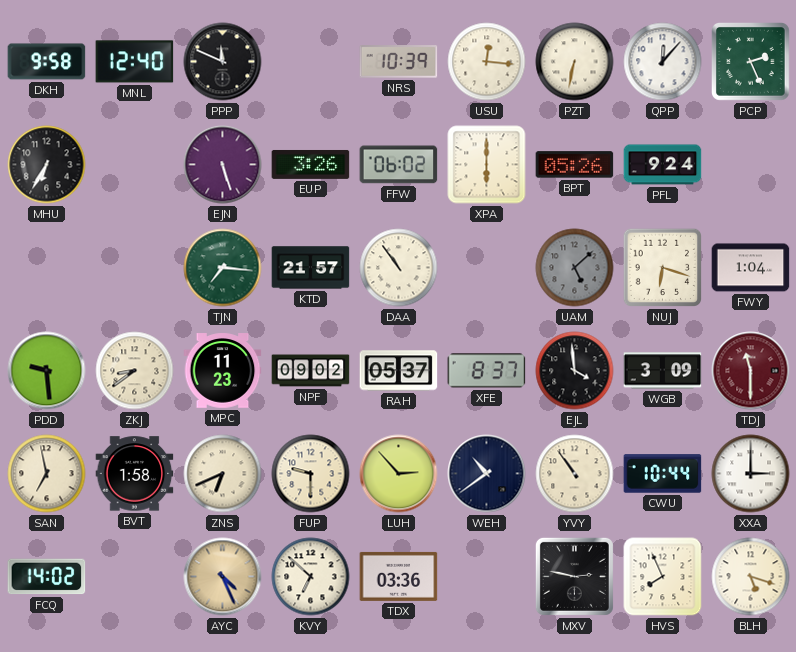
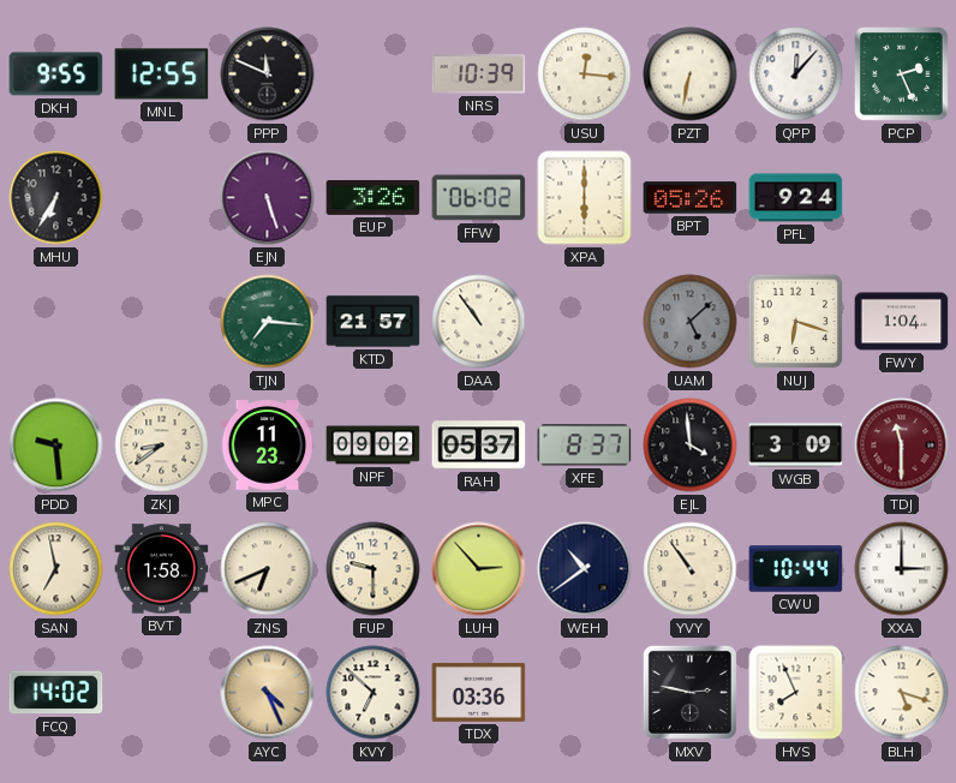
DKH: 9:58 -> 9:55 (56, 74)
MNL: 12:40 -> 12:55 (162, 74)
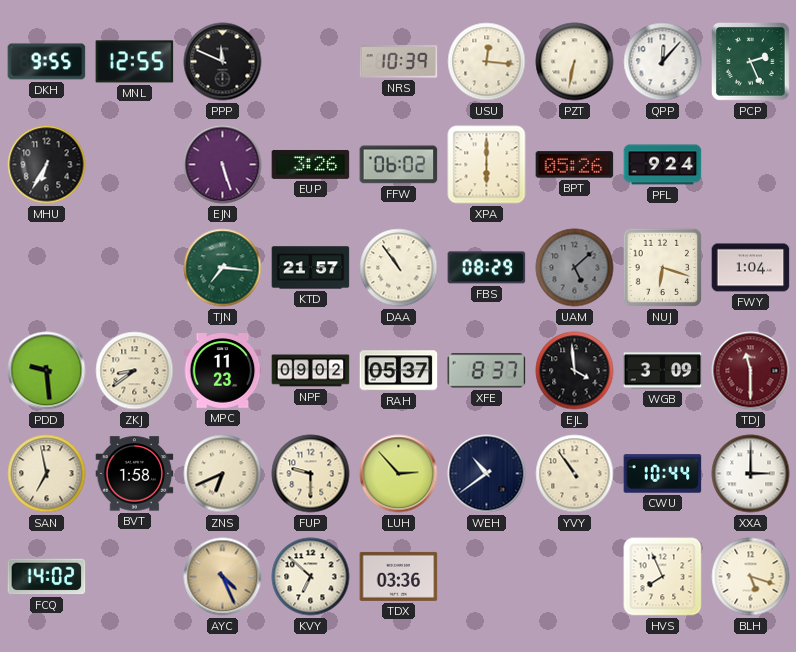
FBS: none -> 08:29 (487, 268)
MXV: 2:47 -> none (689, 692)
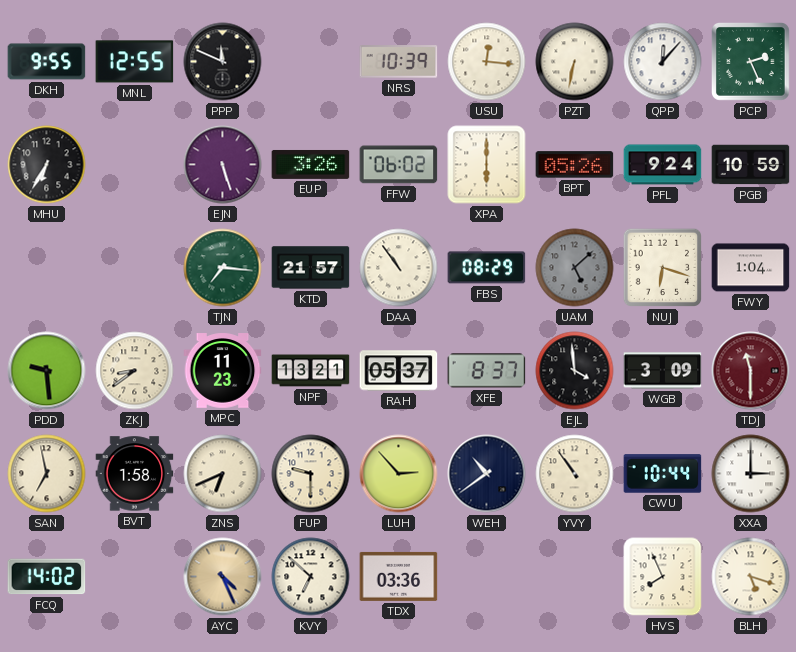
PGB: none -> 10:59 (751, 165)
NPF: 09:02 -> 13:21 (311, 371)
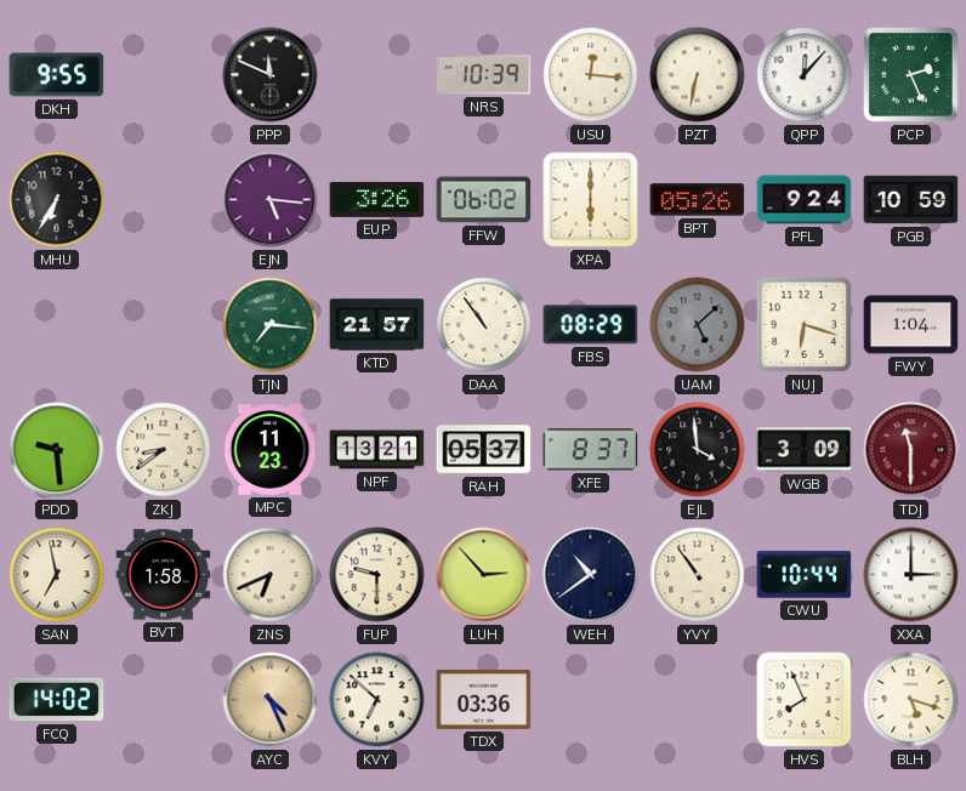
MNL: 12:55 -> none (135, 62)
EJN: 5:27 -> 5:16 (271, 200)
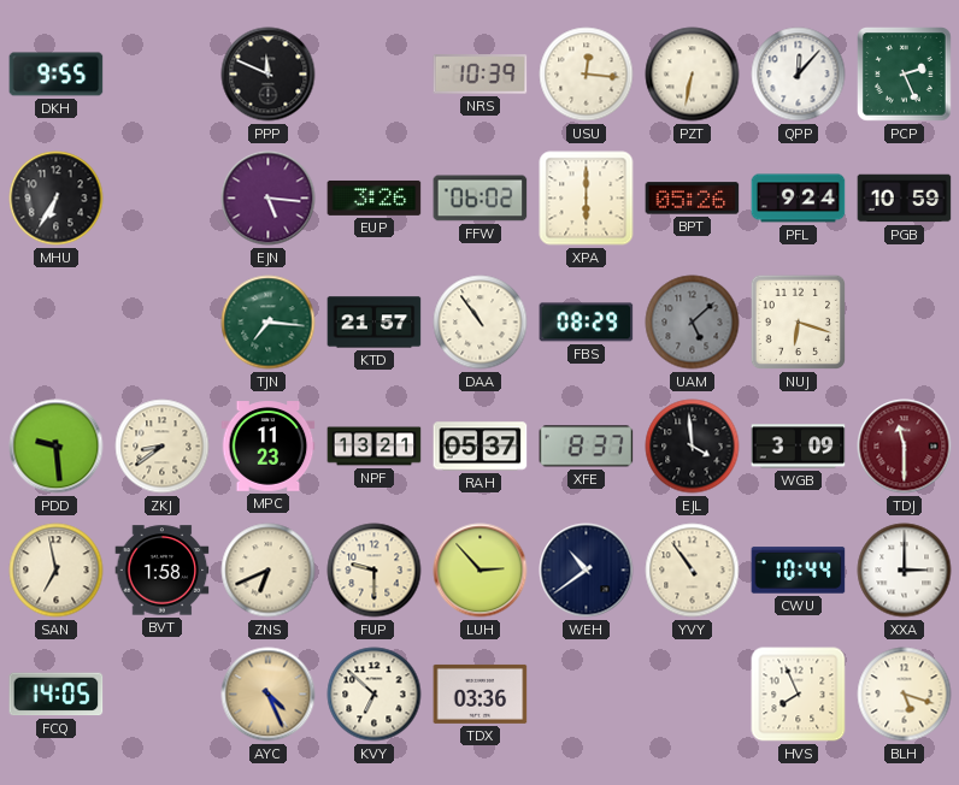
FWY: 1:04 -> none (911, 325)
FCQ: 14:02 -> 14:05 (57, 695)
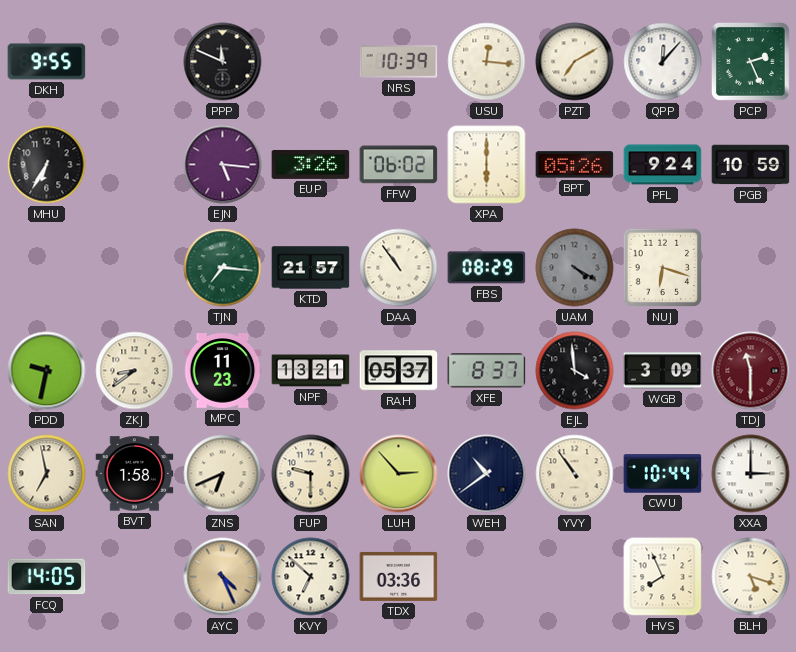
PZT: 6:32 -> 7:10 (575, 62)
UAM: 5:08 -> 4:20 (575, 268)
PDD: 9:29 -> 9:32 (47, 371)
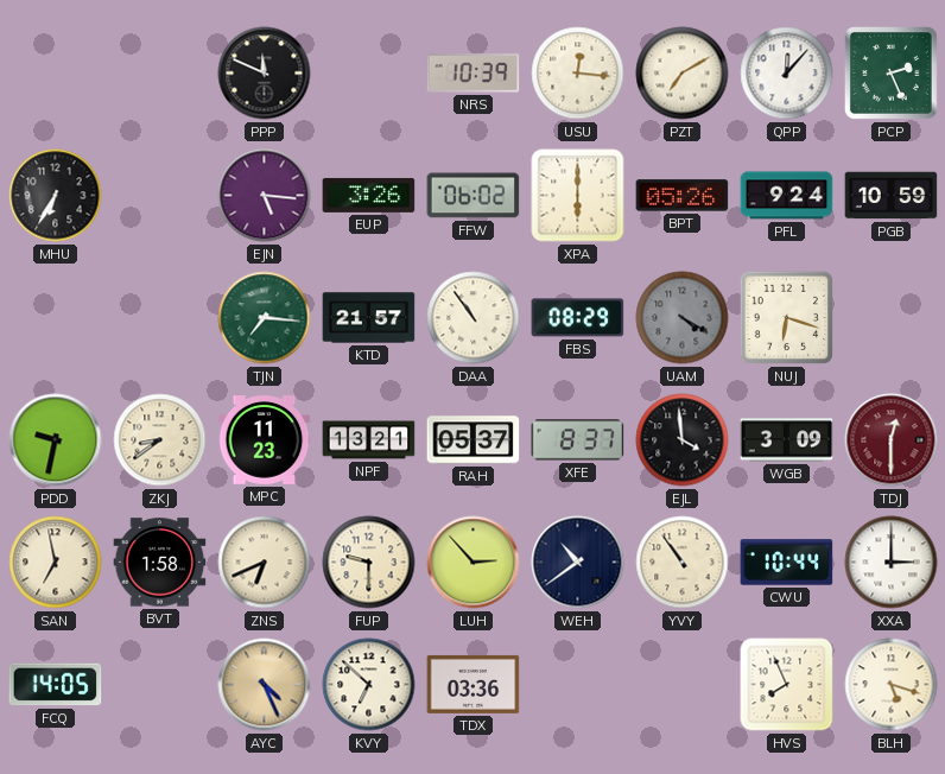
DKH: 9:55 -> none (47, 62)
TDJ: 11:30 -> 12:30 (892, 440)
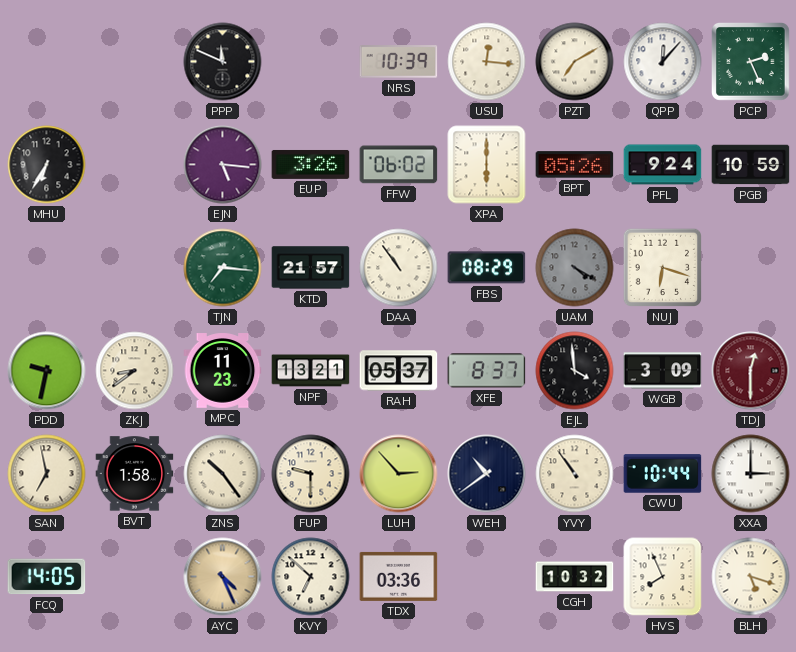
ZNS: 6:41 -> 10:24 (223, 474)
CGH: none -> 10:32 (575, 577)
